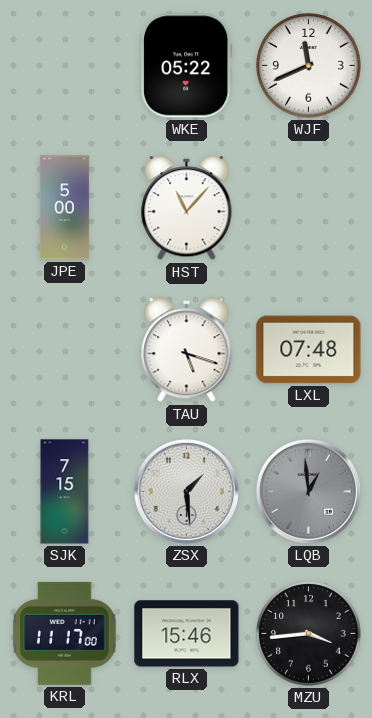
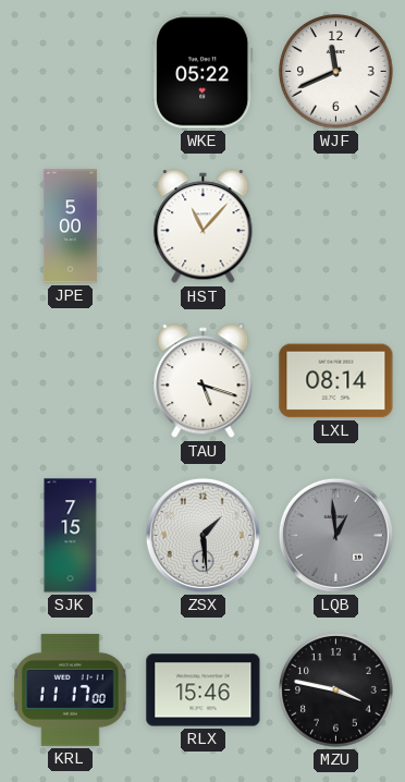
LXL: 07:48 -> 08:14 (336, 381)
MZU: 3:44 -> 3:47 (336, 691)
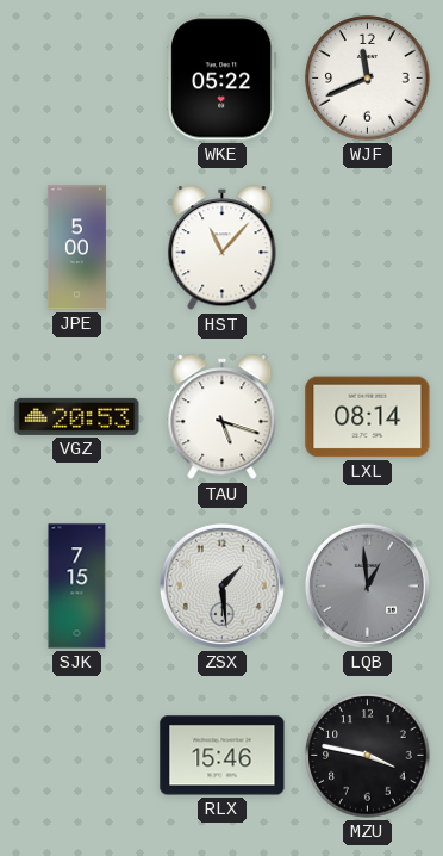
VGZ: none -> 20:53 (77, 416)
KRL: 11:17 -> none (71, 689)
